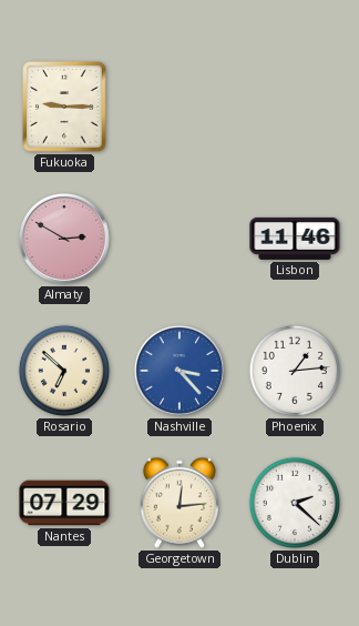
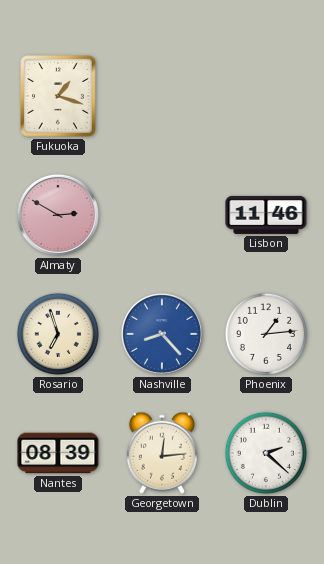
Fukuoka: 9:15 -> 1:18 (59, 97)
Rosario: 6:52 -> 6:57 (58, 334)
Nashville: 3:23 -> 8:23 (162, 334)
Nantes: 07:29 -> 08:39 (58, 453)
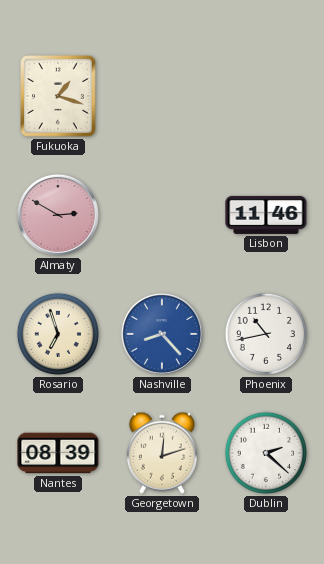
Phoenix: 1:14 -> 10:43 (266, 334)
Georgetown: 12:14 -> 12:12 (162, 453)
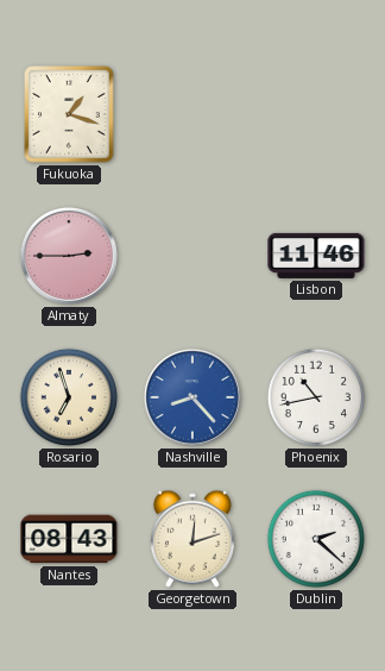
Almaty: 2:50 -> 2:45 (69, 256)
Nantes: 08:39 -> 08:43 (69, 539)
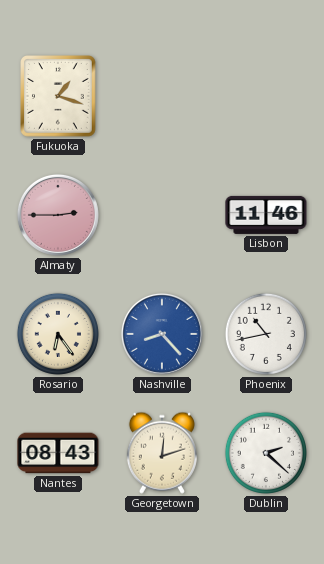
Rosario: 6:57 -> 6:24 (58, 334)
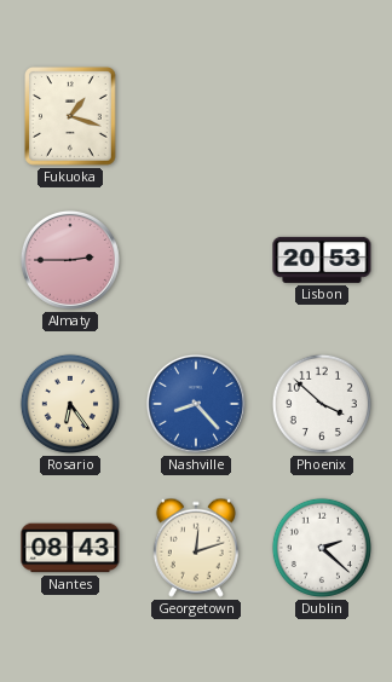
Lisbon: 11:46 -> 20:53 (322, 260)
Phoenix: 10:43 -> 3:52 (322, 404)
